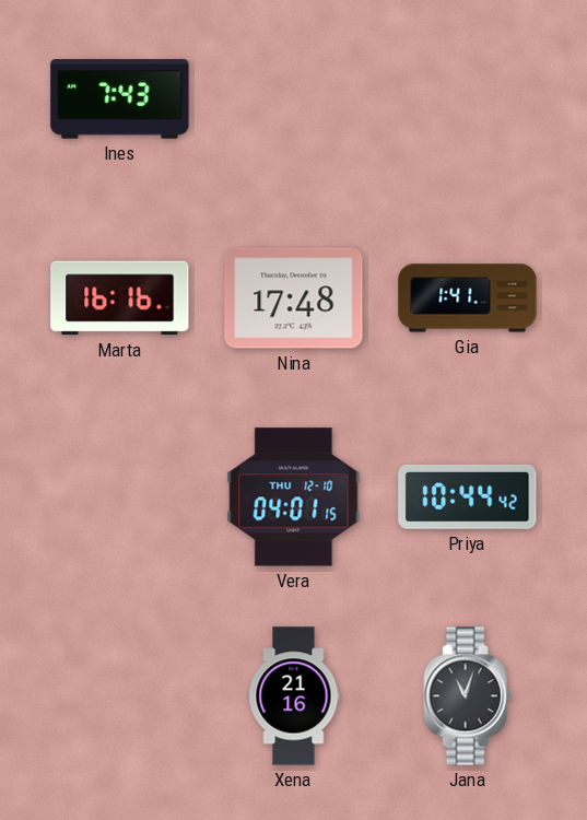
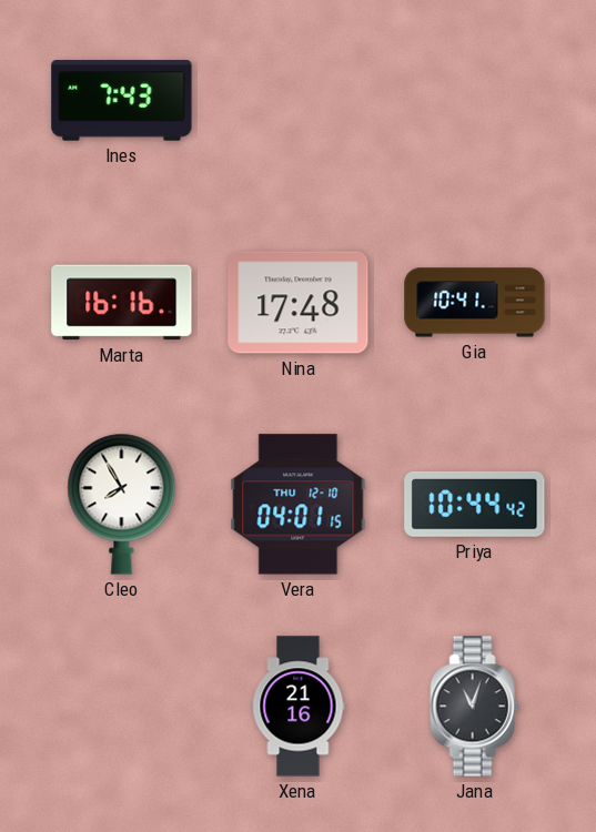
Gia: 1:41 -> 10:41 (475, 303)
Cleo: none -> 7:55 (122, 504)
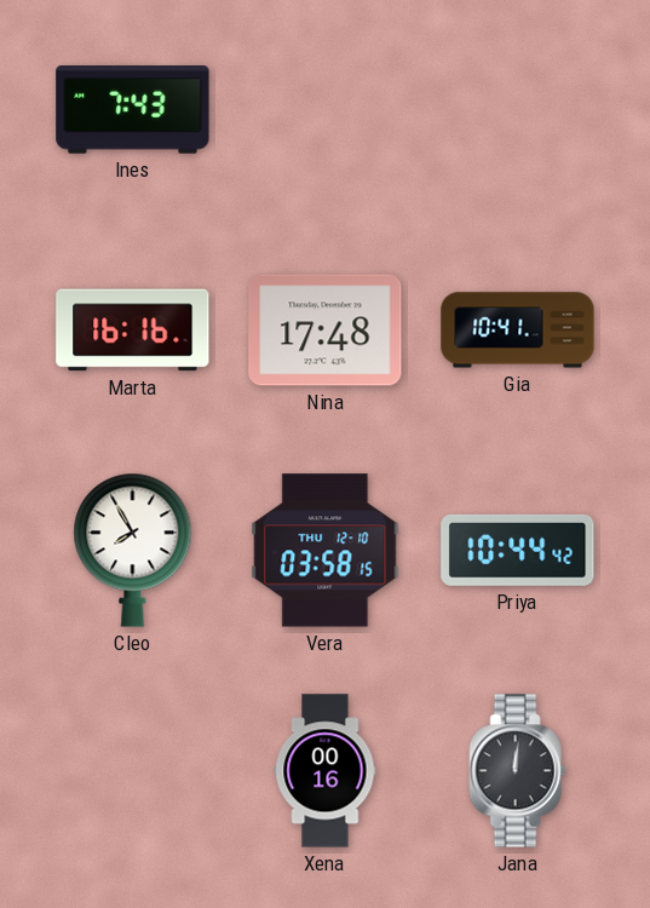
Vera: 04:01 -> 03:58 (326, 551)
Xena: 21:16 -> 00:16 (326, 771)
Jana: 11:03 -> 12:01 (518, 771)
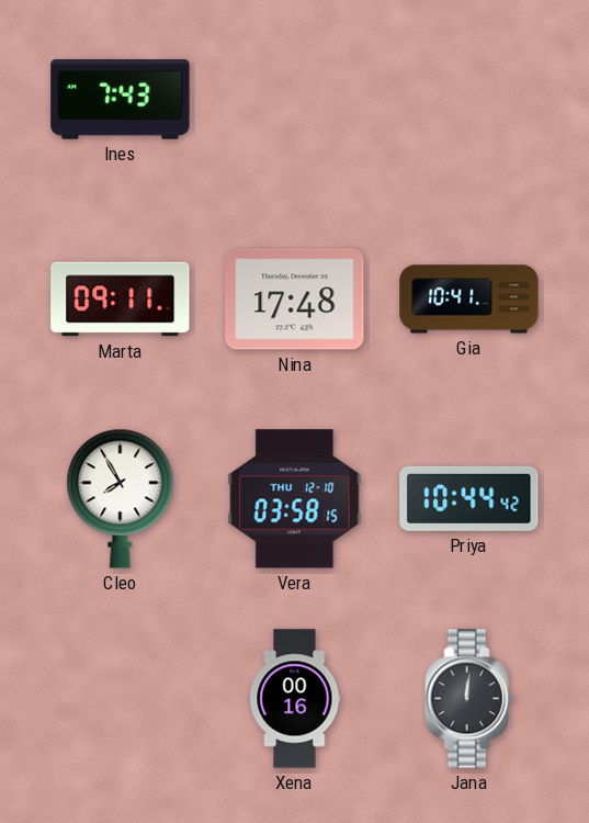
Marta: 16:16 -> 09:11 (121, 300)
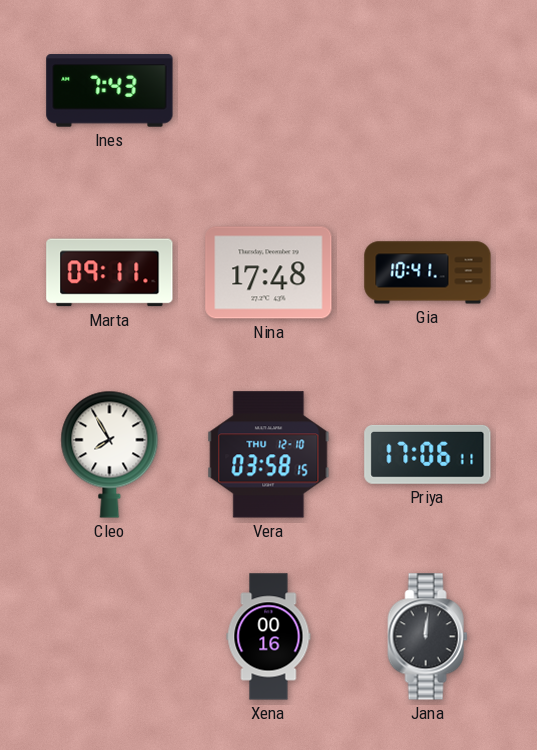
Priya: 10:44 -> 17:06 (428, 454)
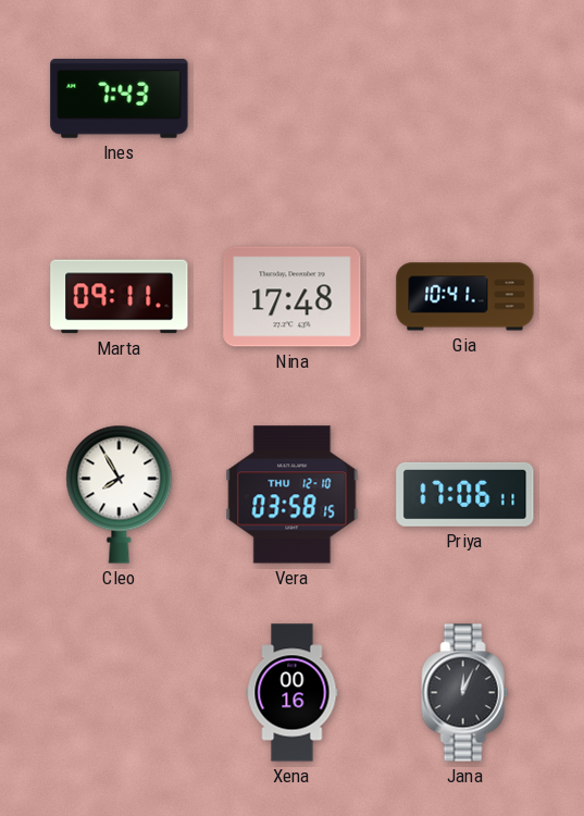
Jana: 12:01 -> 12:04 (465, 693)
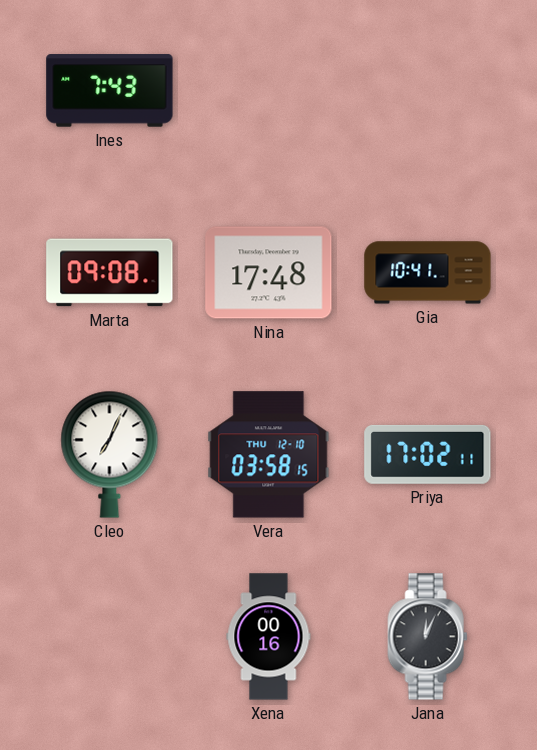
Marta: 09:11 -> 09:08 (110, 273)
Cleo: 7:55 -> 7:04 (110, 454)
Priya: 17:06 -> 17:02 (428, 454)
